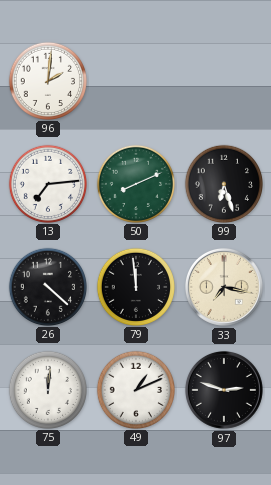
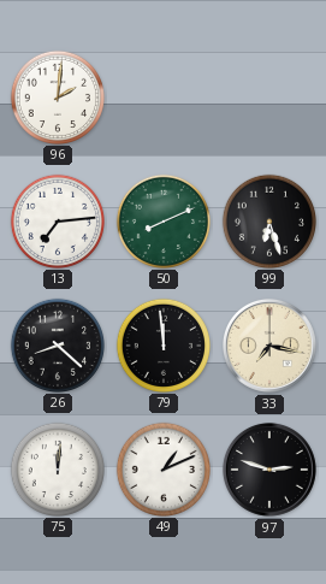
26: 4:22 -> 8:22 (57, 344)
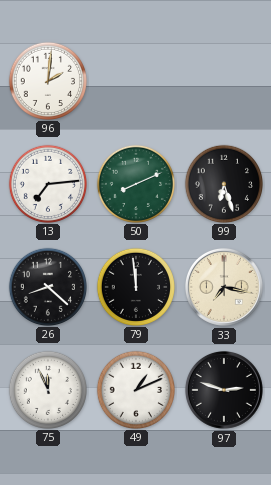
75: 12:01 -> 11:56 (47, 389)
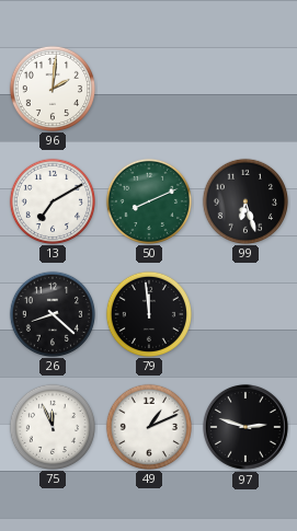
13: 7:14 -> 7:10 (52, 200)
33: 7:17 -> none (224, 287)
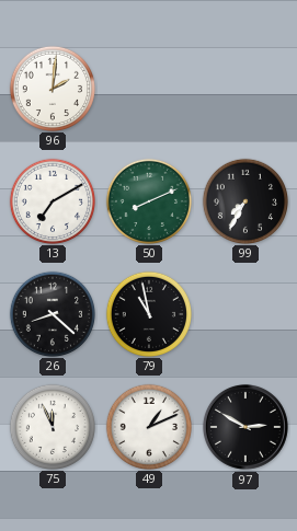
99: 6:27 -> 7:35 (244, 200)
79: 11:59 -> 10:58 (148, 313)
97: 2:48 -> 2:50 (245, 427)
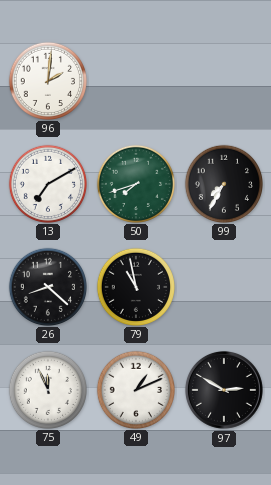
50: 8:11 -> 7:42 (135, 183)
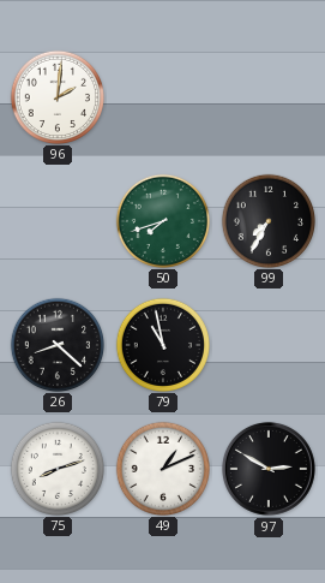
13: 7:10 -> none (47, 183)
75: 11:56 -> 8:12 (56, 468)
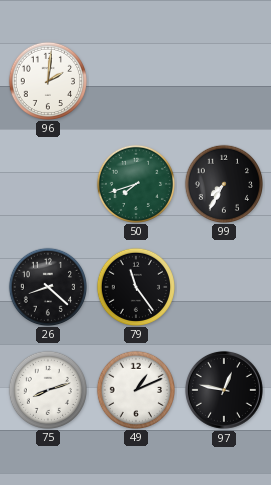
79: 10:58 -> 11:24 (135, 286)
97: 2:50 -> 12:47 (224, 390)
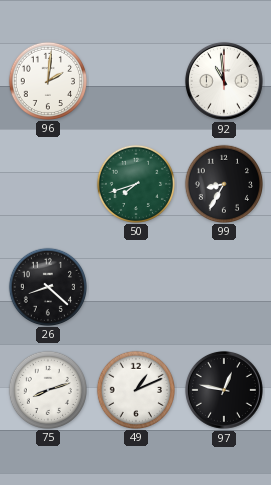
92: none -> 10:59 (224, 81)
99: 7:35 -> 8:35 (223, 183)
79: 11:24 -> none (135, 286)
